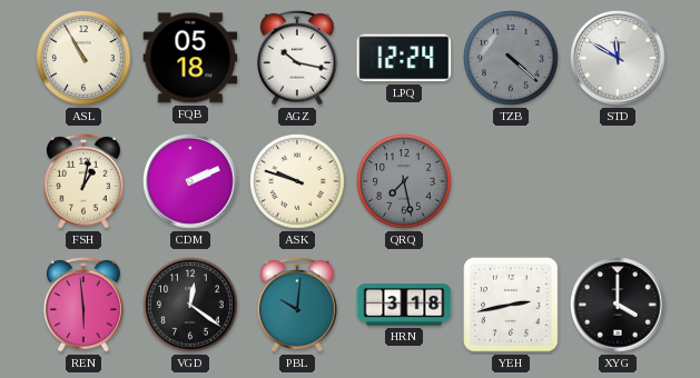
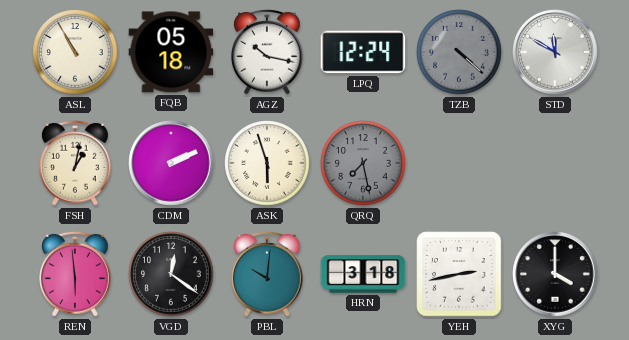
ASK: 9:48 -> 5:57 (267, 163)
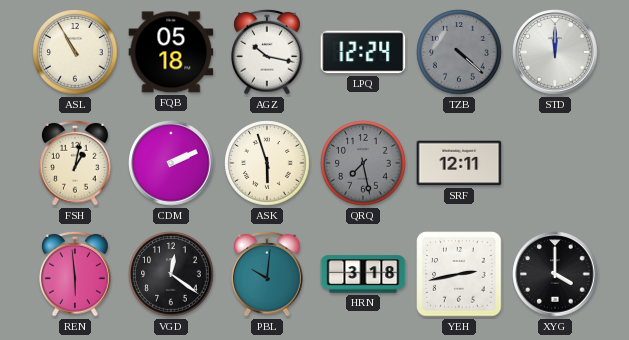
STD: 11:50 -> 12:00 (555, 52)
SRF: none -> 12:11 (459, 163)
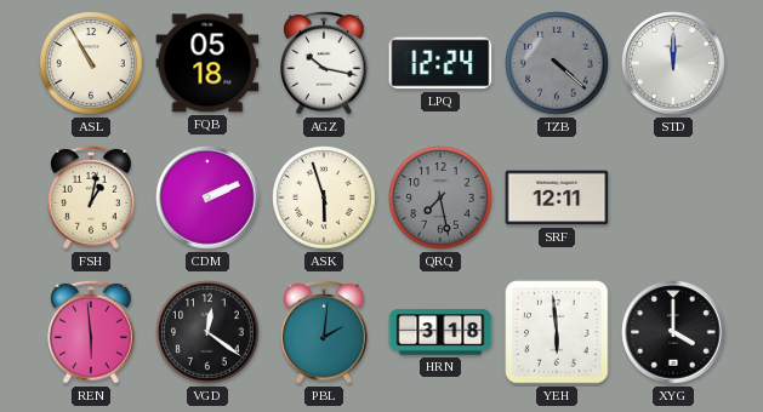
PBL: 10:01 -> 2:01 (324, 332)
YEH: 2:43 -> 5:59 (557, 332)
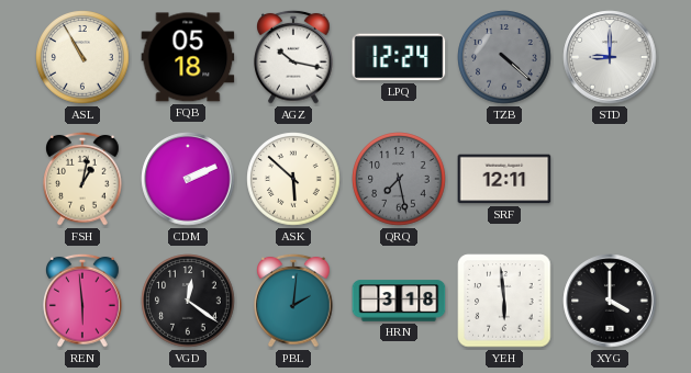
STD: 12:00 -> 9:00 (610, 57)
ASK: 5:57 -> 5:52 (293, 179)
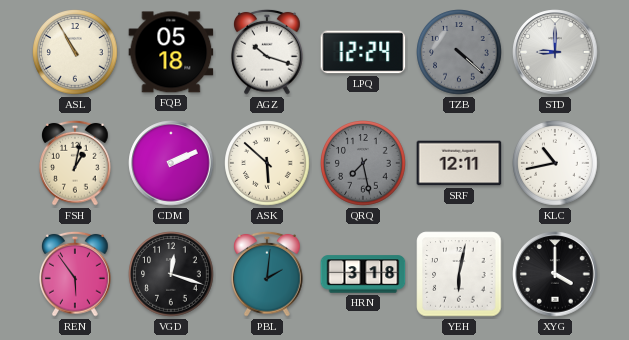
AGZ: 10:17 -> 10:18 (267, 52)
KLC: none -> 10:43 (555, 163)
REN: 5:59 -> 5:54 (75, 274)
VGD: 12:21 -> 12:18 (171, 274)
YEH: 5:59 -> 6:02 (459, 274)
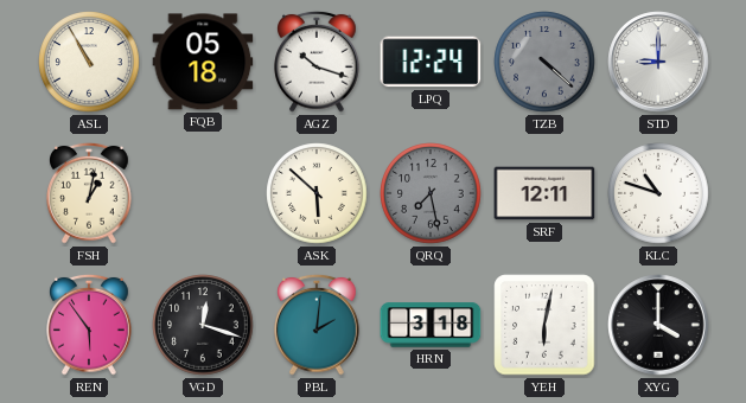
CDM: 2:11 -> none (171, 163)
KLC: 10:43 -> 10:48 (658, 193)
